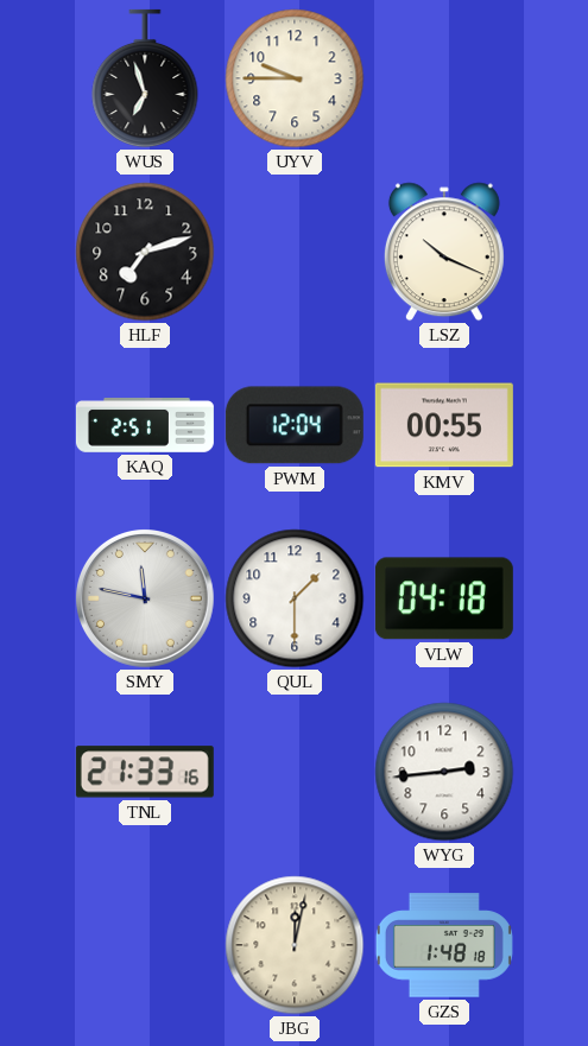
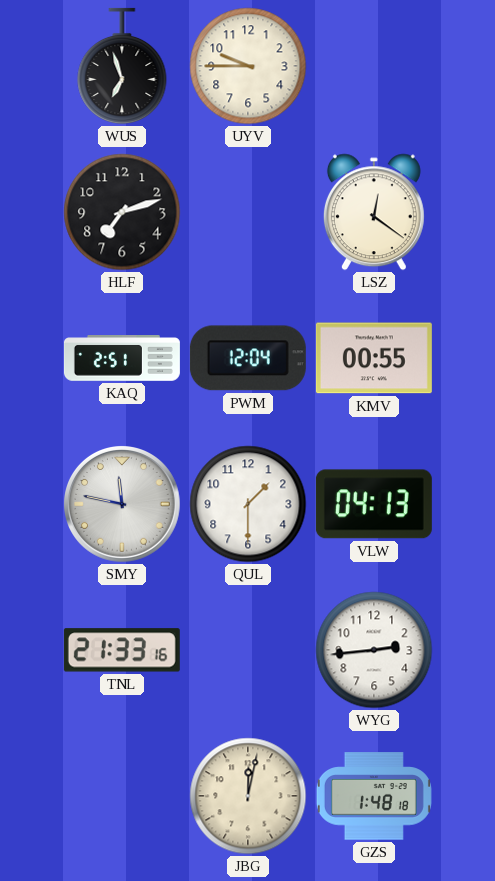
LSZ: 10:19 -> 12:21 (374, 212)
VLW: 04:18 -> 04:13 (374, 504)
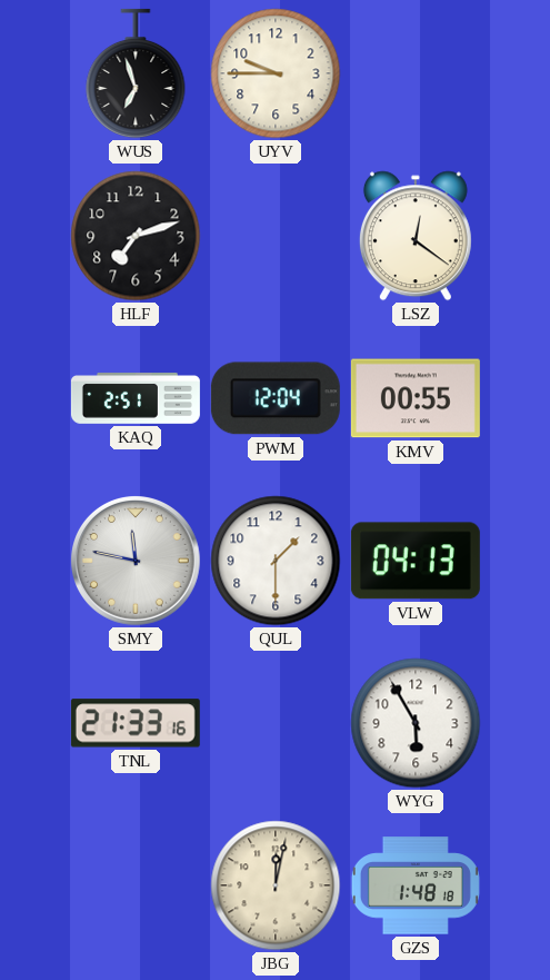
WYG: 2:44 -> 5:55 (416, 723)
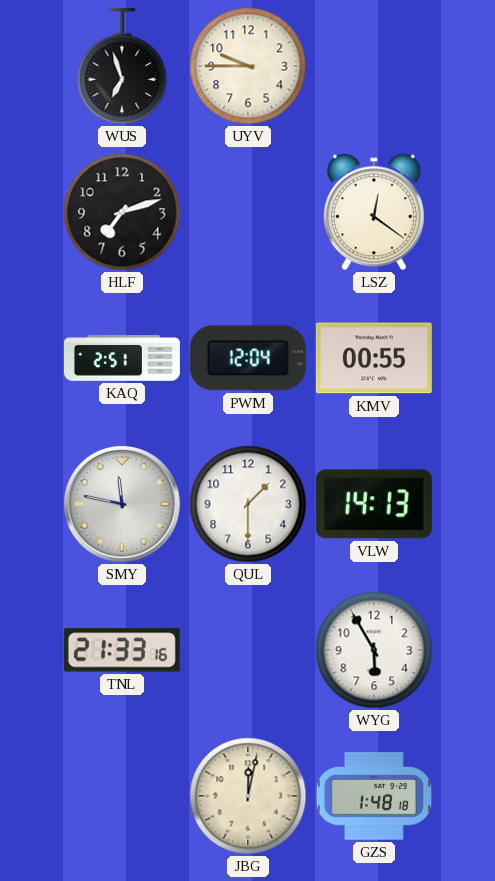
VLW: 04:13 -> 14:13 (374, 504)
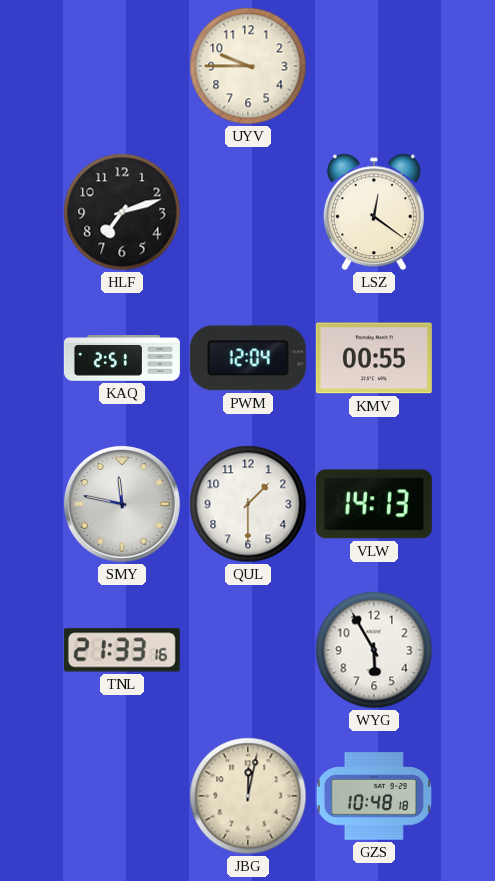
WUS: 6:57 -> none (122, 66)
GZS: 1:48 -> 10:48 (374, 796)
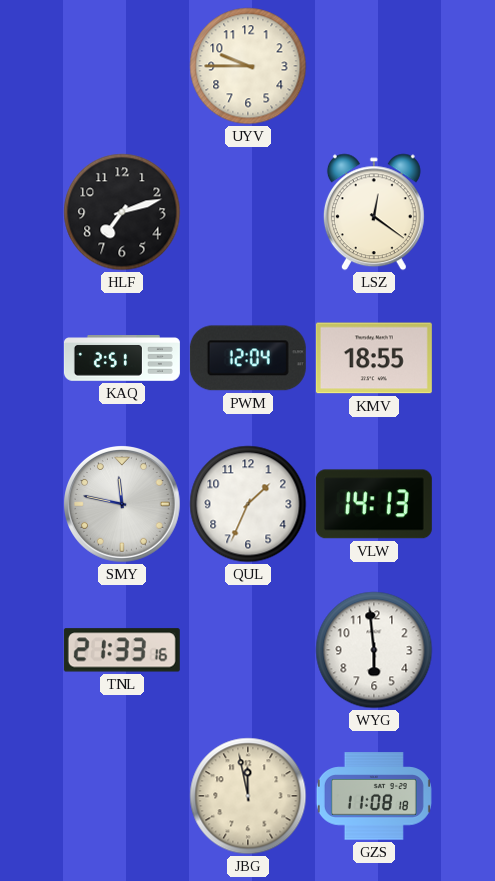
KMV: 00:55 -> 18:55 (374, 358)
QUL: 1:30 -> 1:34 (248, 504)
WYG: 5:55 -> 5:59 (374, 650)
JBG: 12:02 -> 11:58 (248, 796)
GZS: 10:48 -> 11:08 (374, 796)
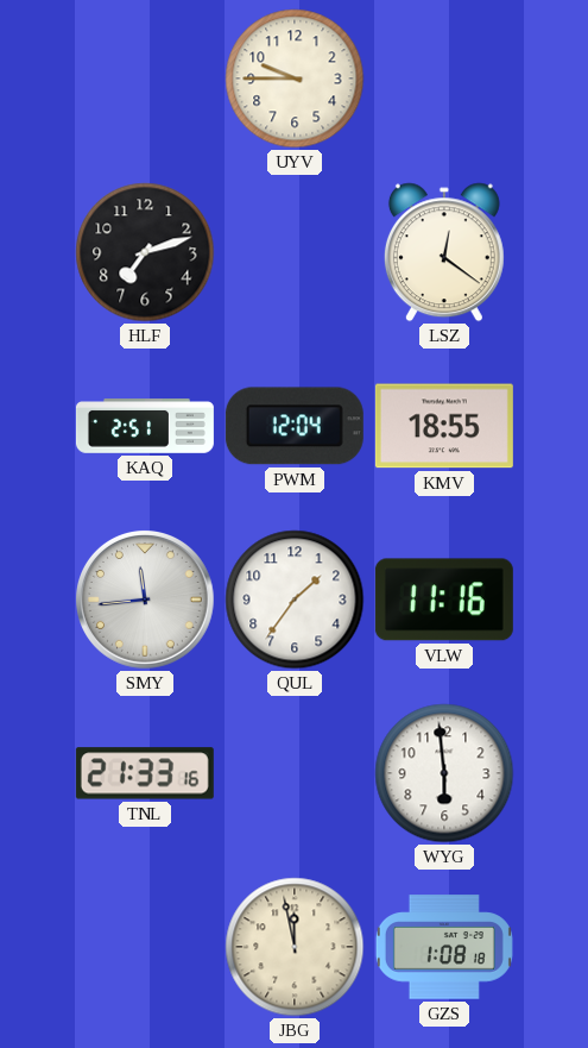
SMY: 11:47 -> 11:44 (146, 601)
QUL: 1:34 -> 1:36 (295, 600)
VLW: 14:13 -> 11:16 (444, 600)
GZS: 11:08 -> 1:08 (444, 947)
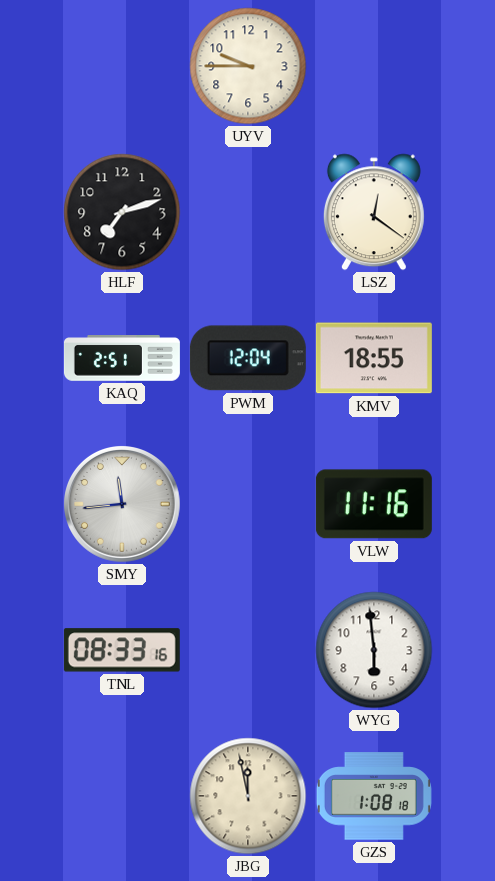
QUL: 1:36 -> none (295, 600)
TNL: 21:33 -> 08:33 (122, 650)
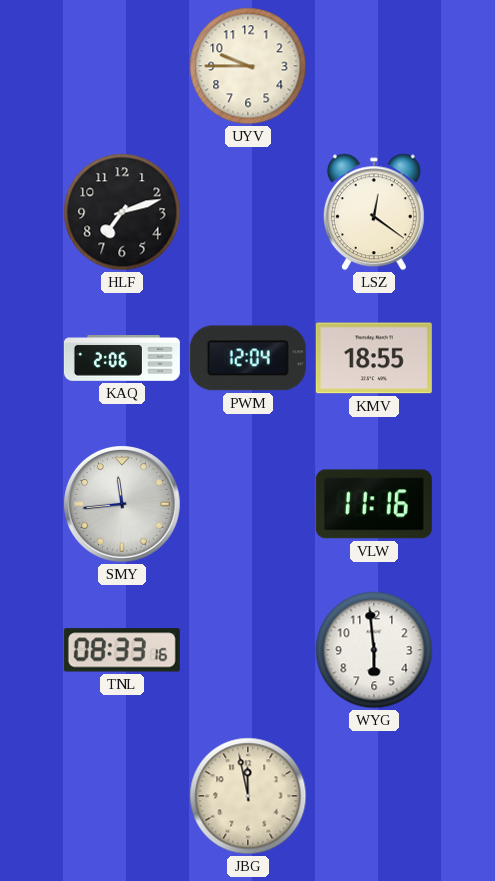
KAQ: 2:51 -> 2:06 (122, 359)
GZS: 1:08 -> none (374, 796)
